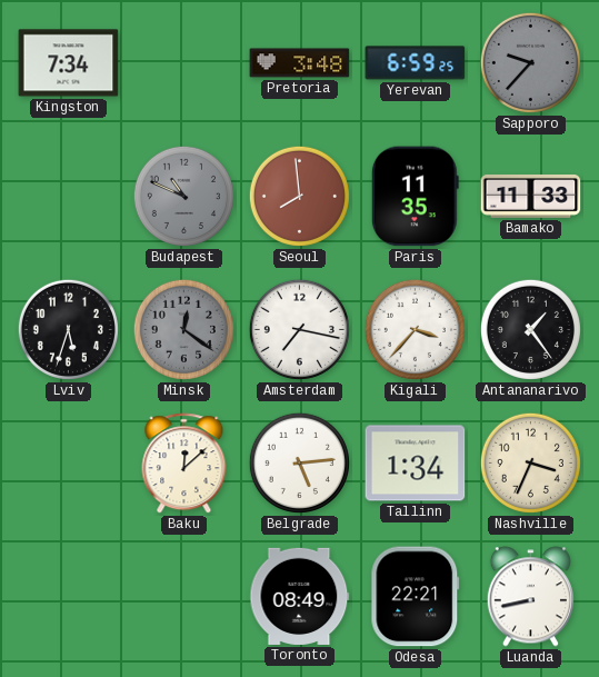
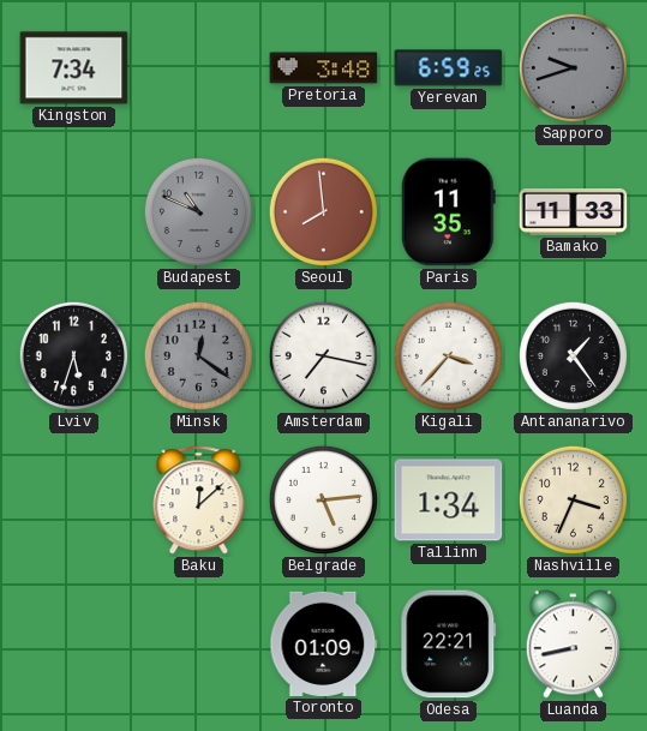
Sapporo: 9:37 -> 9:42 (573, 67)
Toronto: 08:49 -> 01:09 (324, 643)
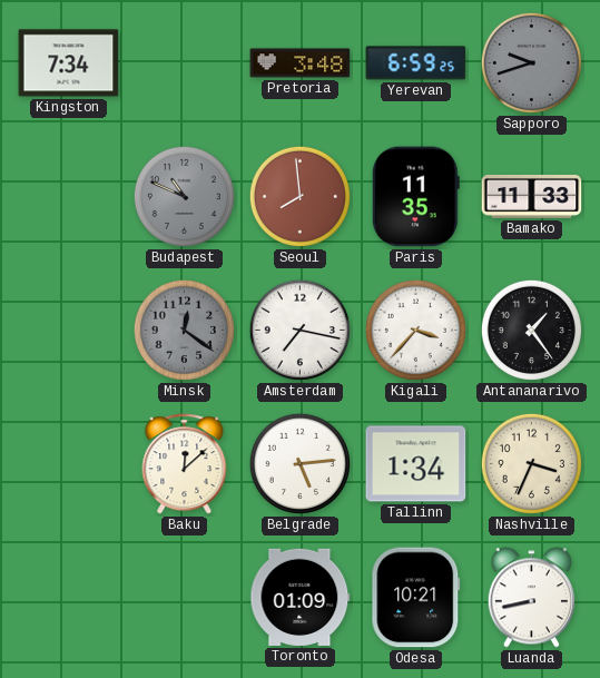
Lviv: 5:33 -> none (73, 355)
Odesa: 22:21 -> 10:21 (416, 598)
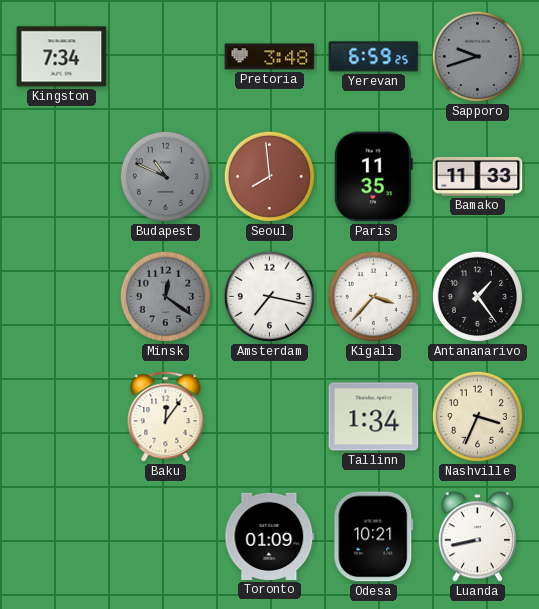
Baku: 12:08 -> 12:06 (166, 417)
Belgrade: 5:14 -> none (299, 463)
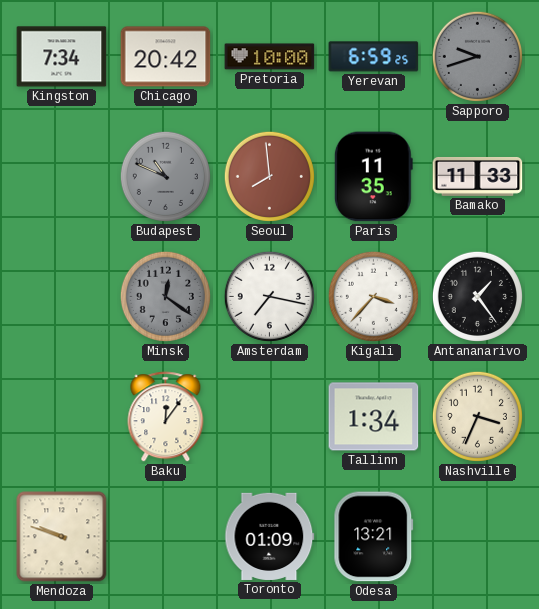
Chicago: none -> 20:42 (166, 57)
Pretoria: 3:48 -> 10:00 (270, 57)
Mendoza: none -> 9:48 (62, 537)
Odesa: 10:21 -> 13:21 (374, 537)
Luanda: 8:43 -> none (477, 537)
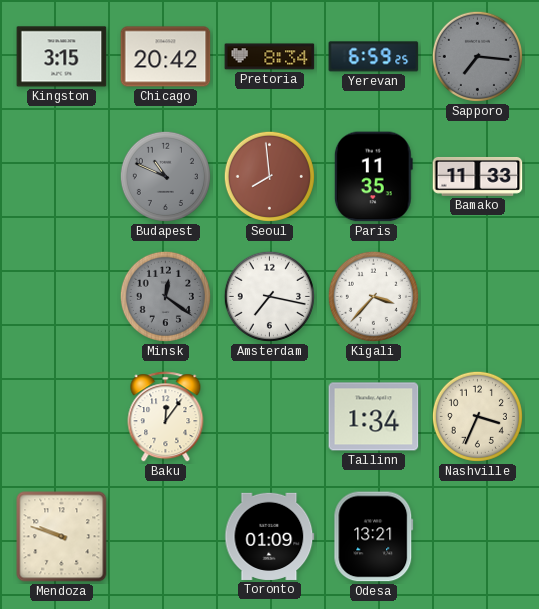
Kingston: 7:34 -> 3:15 (62, 57)
Pretoria: 10:00 -> 8:34 (270, 57)
Sapporo: 9:42 -> 7:16 (477, 56)
Antananarivo: 1:24 -> none (477, 296)
